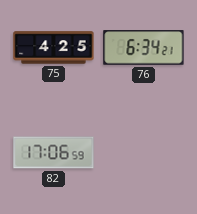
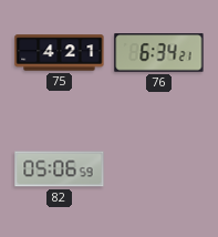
75: 4:25 -> 4:21 (60, 53)
82: 17:06 -> 05:06 (60, 169)
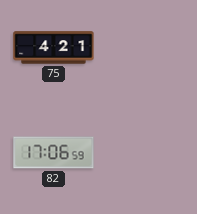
76: 6:34 -> none (159, 53)
82: 05:06 -> 17:06 (54, 153)
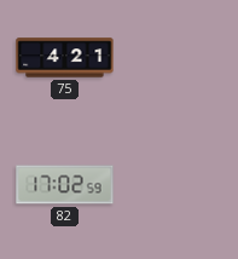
82: 17:06 -> 17:02 (65, 185)
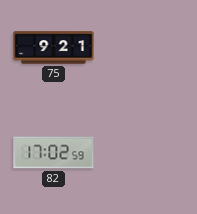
75: 4:21 -> 9:21 (54, 48)
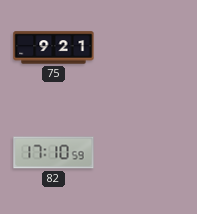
82: 17:02 -> 17:10 (54, 153)
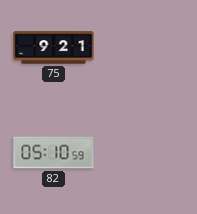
82: 17:10 -> 05:10 (54, 153)
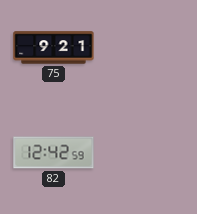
82: 05:10 -> 12:42 (54, 153)
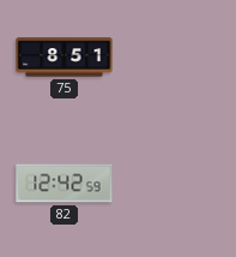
75: 9:21 -> 8:51 (65, 58)
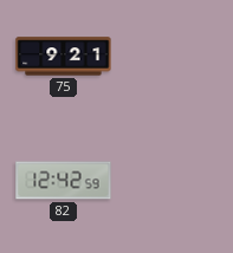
75: 8:51 -> 9:21 (64, 57)
